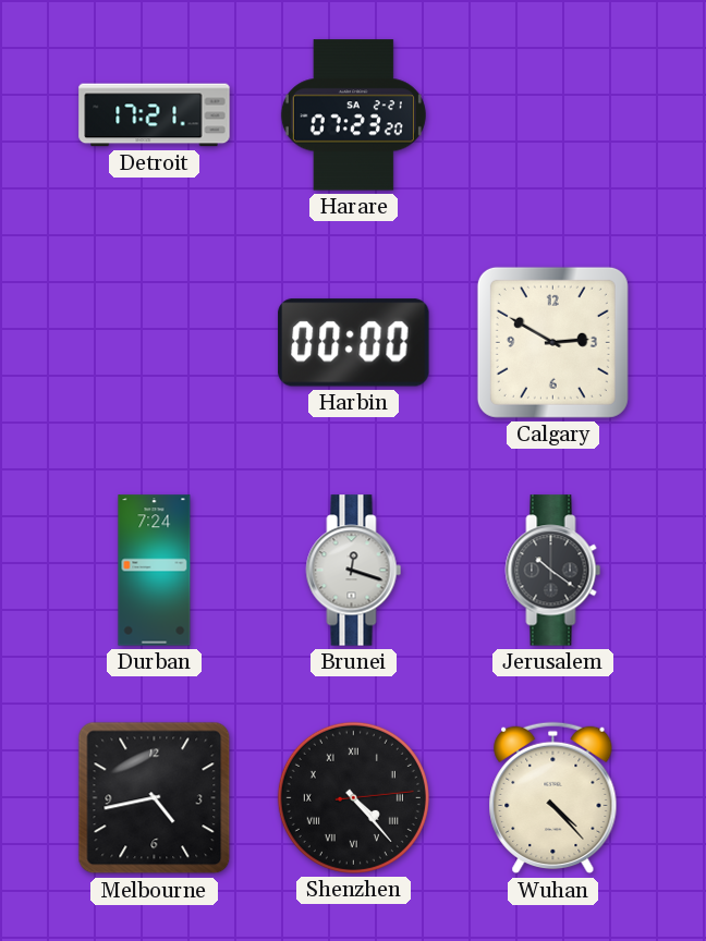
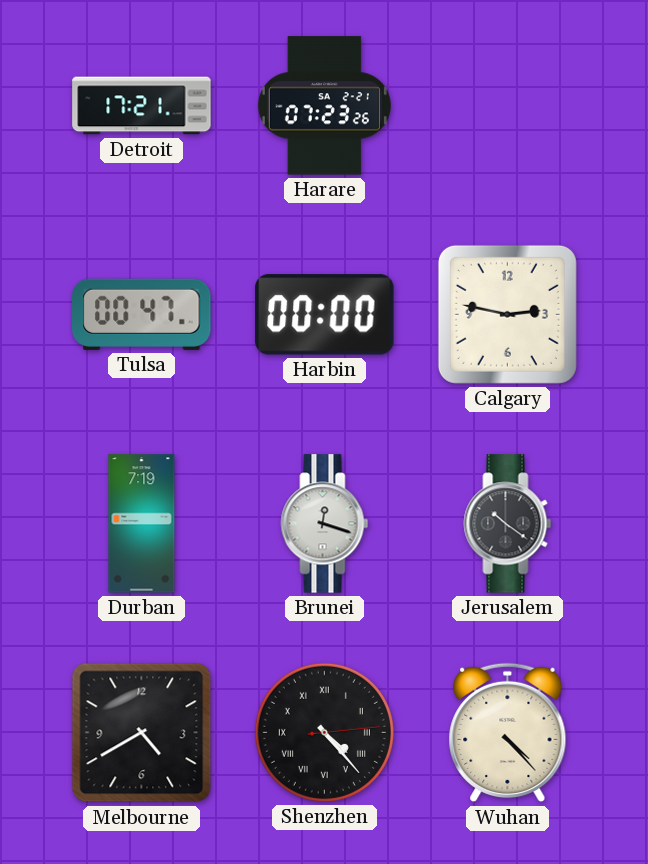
Harare: 07:23:20 -> 07:23:26 (324, 106)
Tulsa: none -> 00:47 (142, 314)
Calgary: 2:50 -> 2:47 (507, 314)
Durban: 7:24 -> 7:19 (142, 524)
Melbourne: 4:43 -> 4:40 (142, 733)
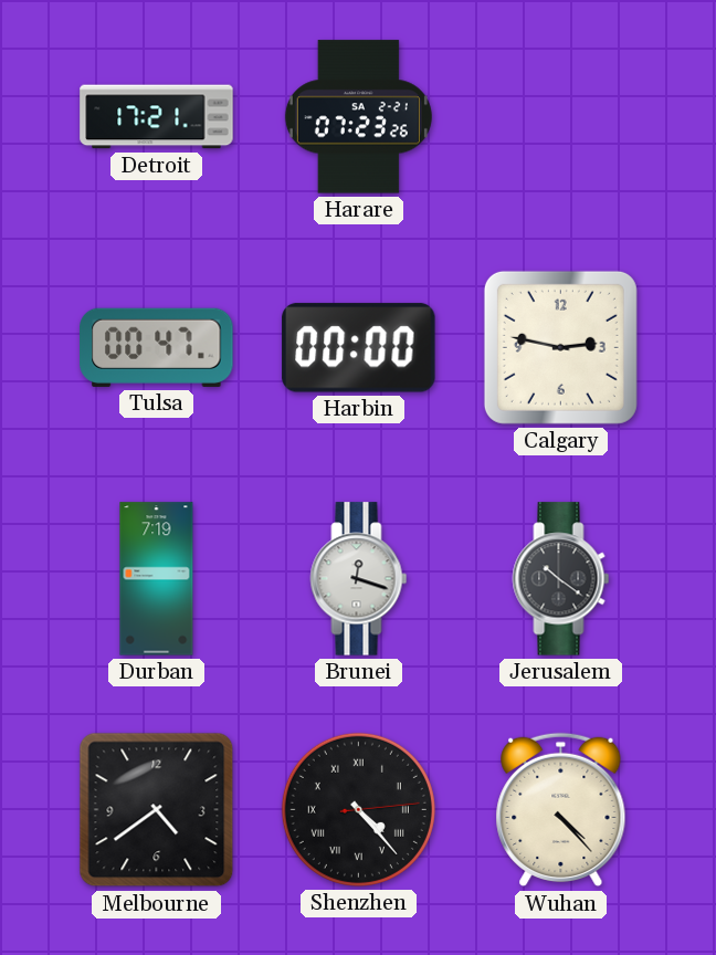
Melbourne: 4:40 -> 4:39 (157, 810)
